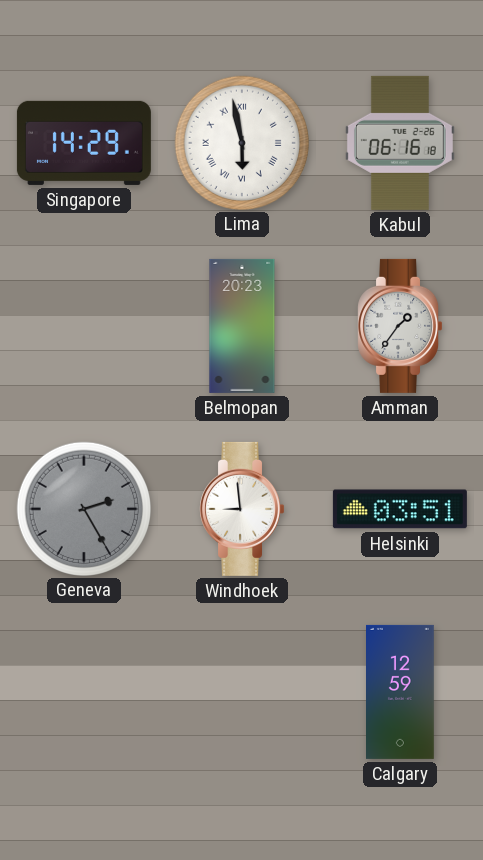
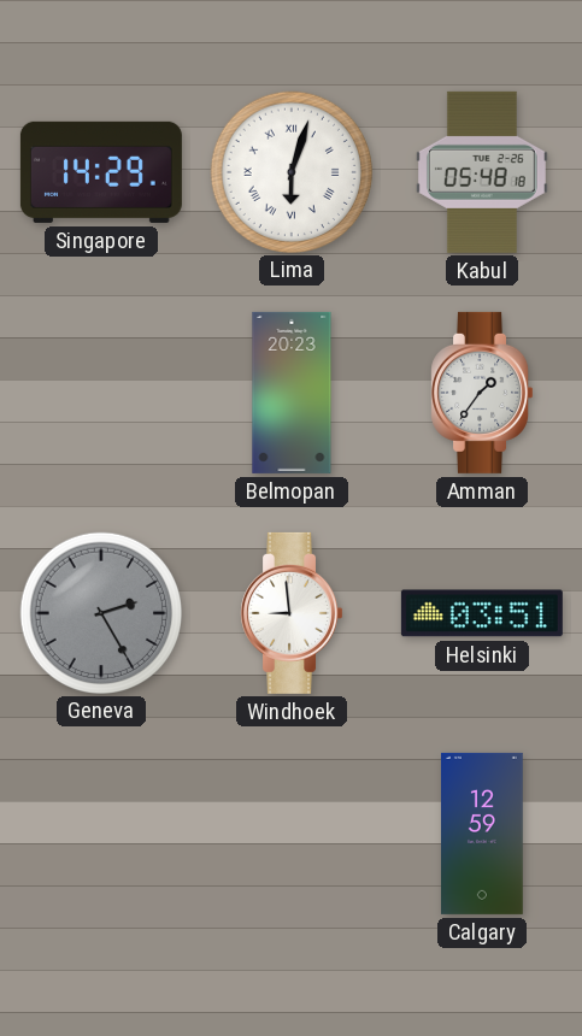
Lima: 5:58 -> 6:03 (290, 171)
Kabul: 06:16 -> 05:48 (482, 172)
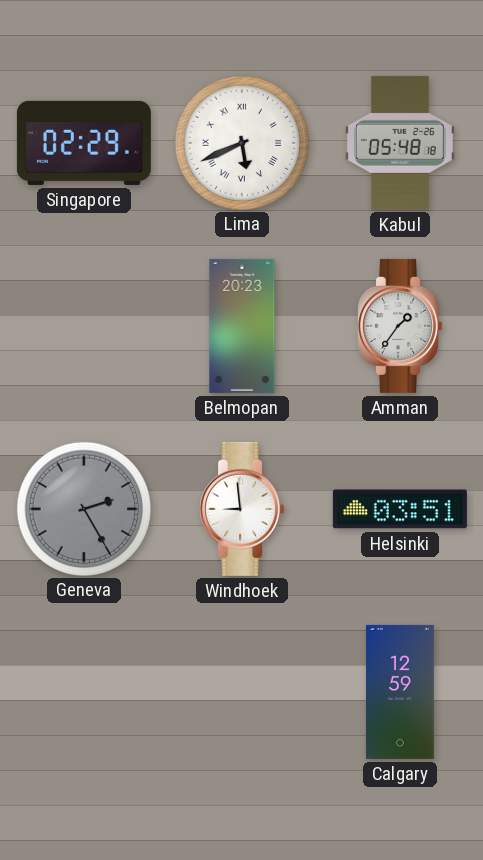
Singapore: 14:29 -> 02:29 (84, 143)
Lima: 6:03 -> 5:41 (241, 142)
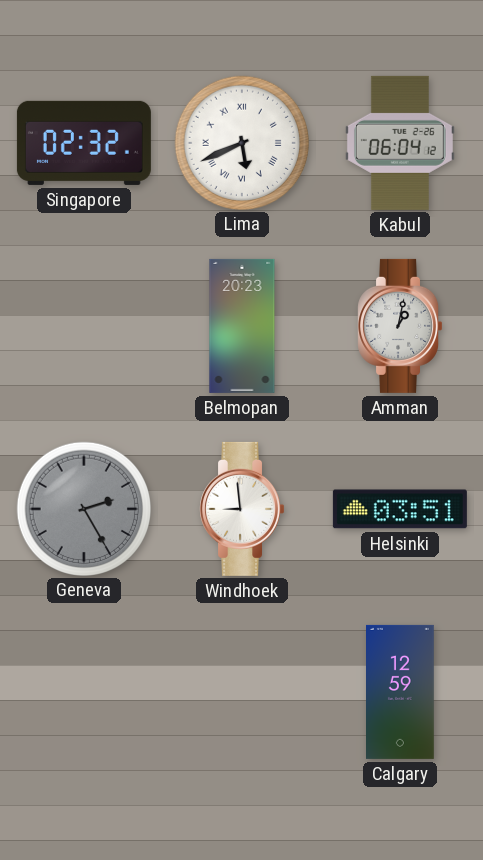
Singapore: 02:29 -> 02:32 (84, 143)
Kabul: 05:48 -> 06:04 (400, 143)
Amman: 1:36 -> 1:02 (400, 326)
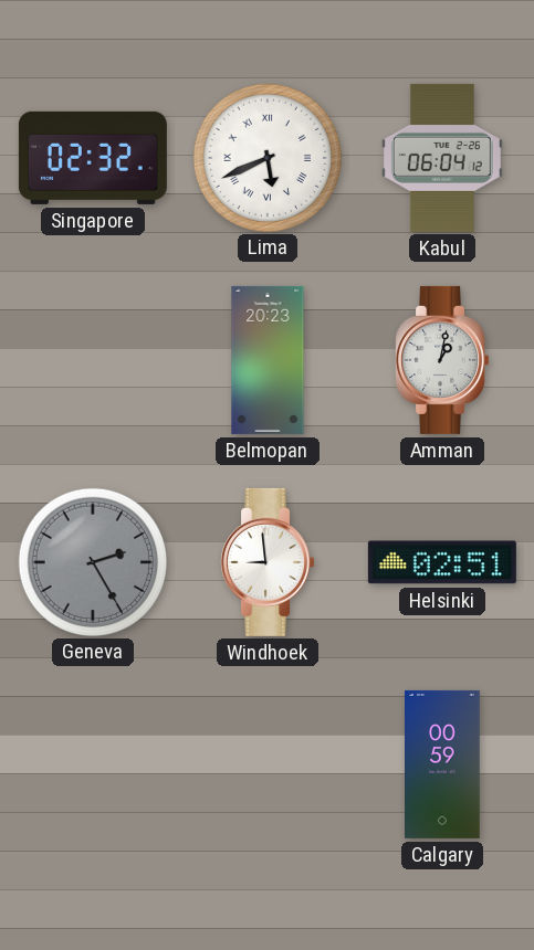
Helsinki: 03:51 -> 02:51 (442, 562)
Calgary: 12:59 -> 00:59 (443, 764)
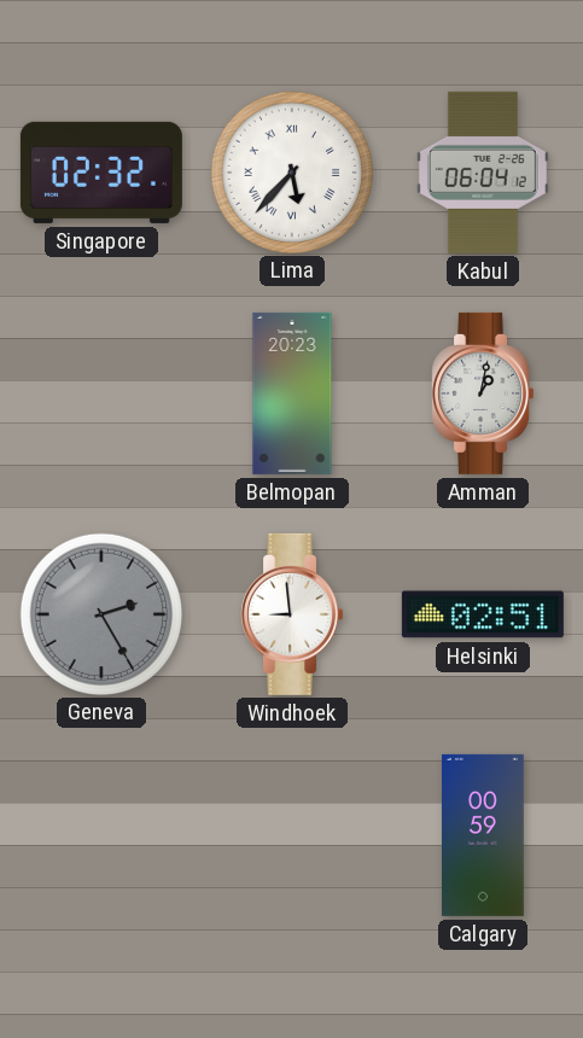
Lima: 5:41 -> 5:37 (291, 171)
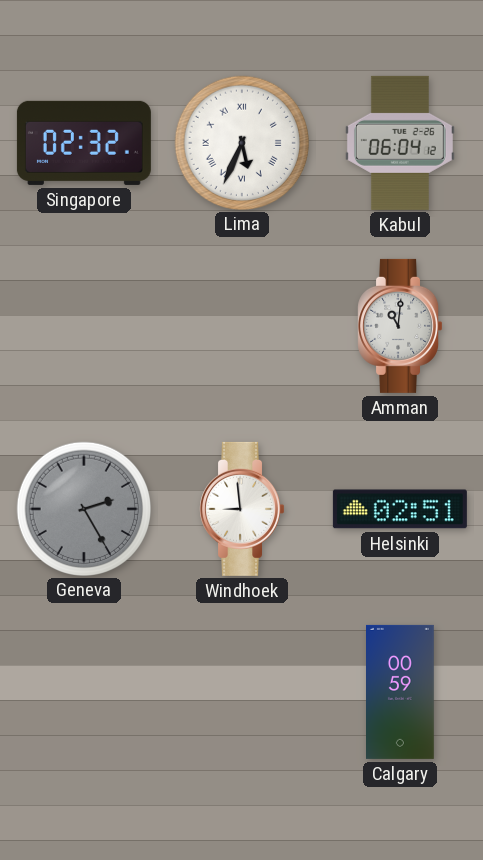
Lima: 5:37 -> 5:34 (241, 142)
Belmopan: 20:23 -> none (292, 393)
Amman: 1:02 -> 11:01 (400, 326)
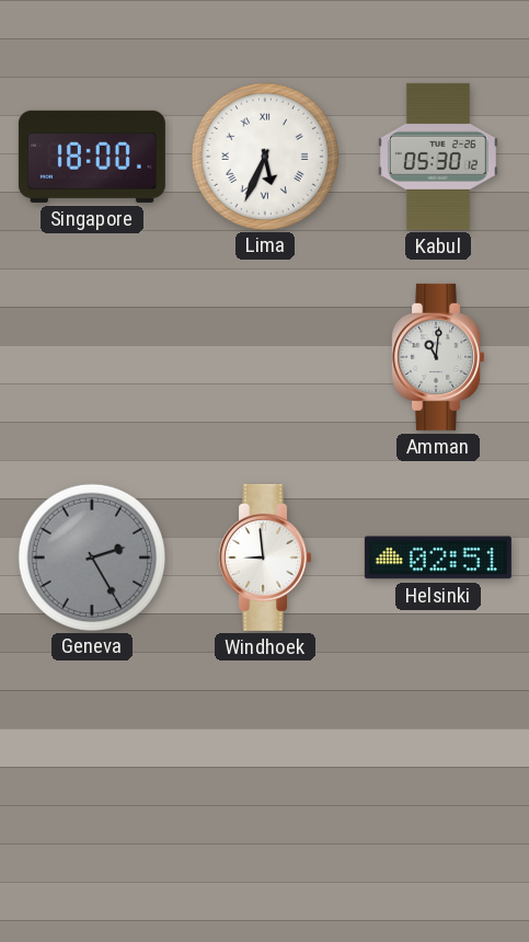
Singapore: 02:32 -> 18:00 (92, 157)
Kabul: 06:04 -> 05:30 (438, 157)
Calgary: 00:59 -> none (401, 692)
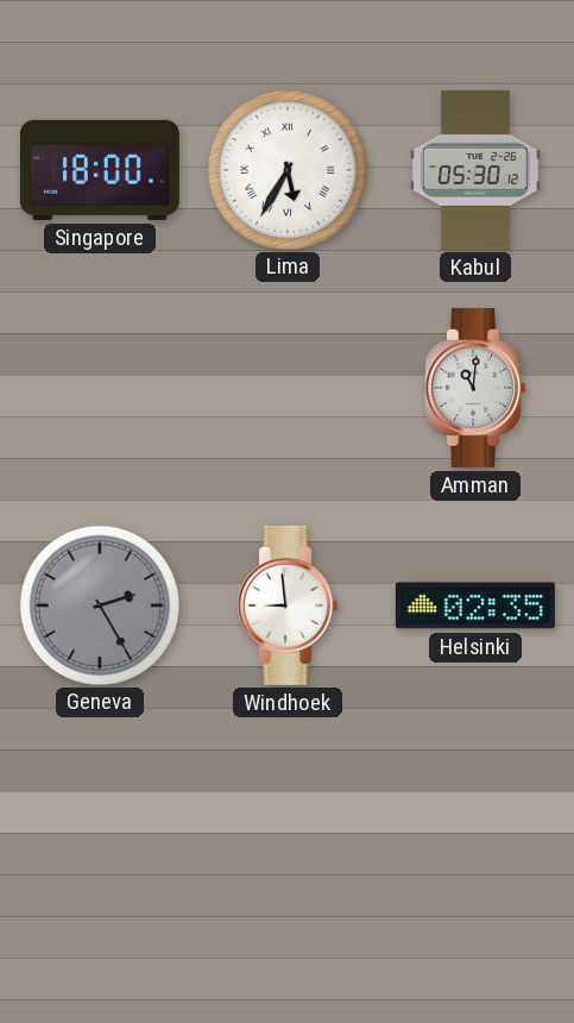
Lima: 5:34 -> 5:35 (286, 169)
Helsinki: 02:51 -> 02:35 (475, 605)
